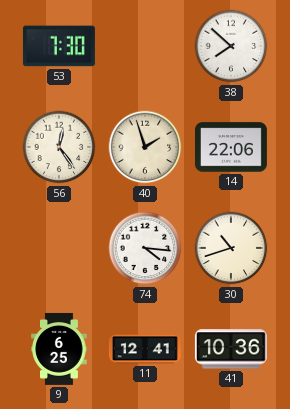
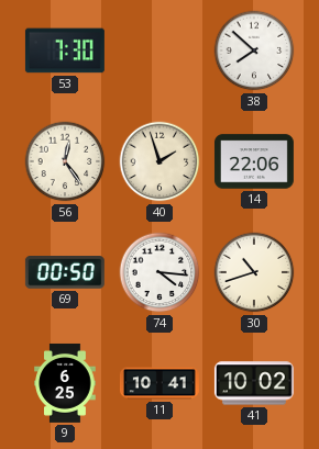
69: none -> 00:50 (65, 273)
11: 12:41 -> 10:41 (159, 383)
41: 10:36 -> 10:02 (254, 383)
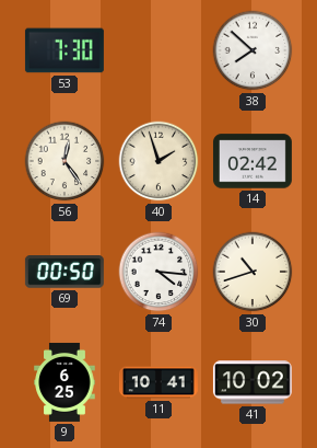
14: 22:06 -> 02:42 (253, 161)
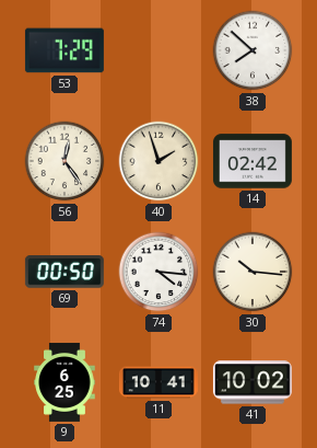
53: 7:30 -> 7:29 (64, 50)
30: 10:42 -> 10:16 (253, 272)
